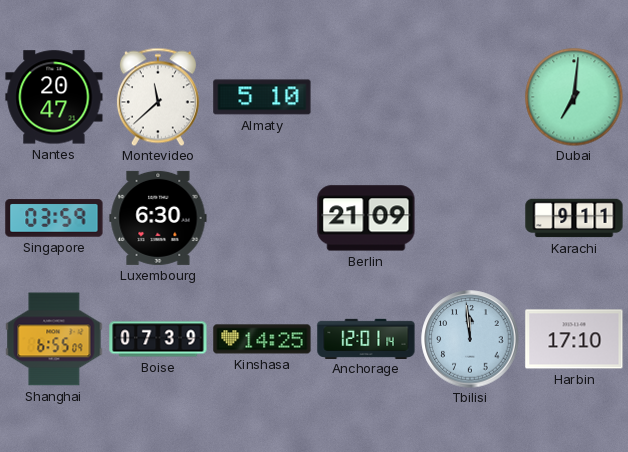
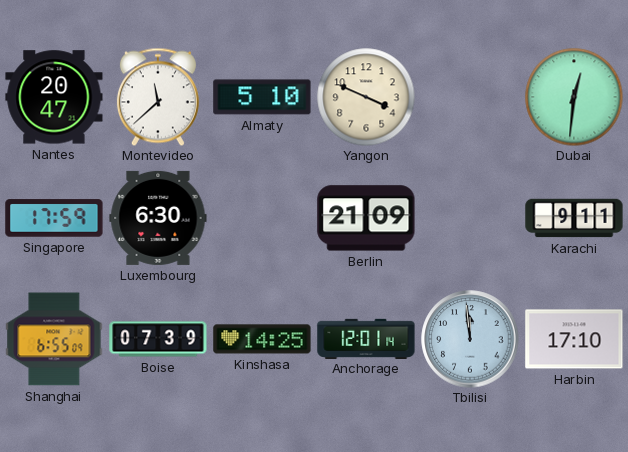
Yangon: none -> 3:49 (366, 97)
Dubai: 7:01 -> 12:31 (574, 97)
Singapore: 03:59 -> 17:59 (54, 218)
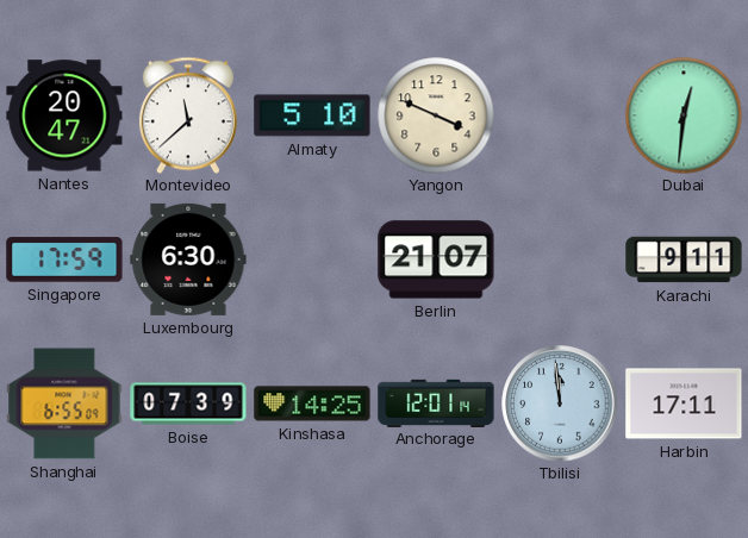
Berlin: 21:09 -> 21:07 (436, 259)
Harbin: 17:10 -> 17:11 (684, 403)
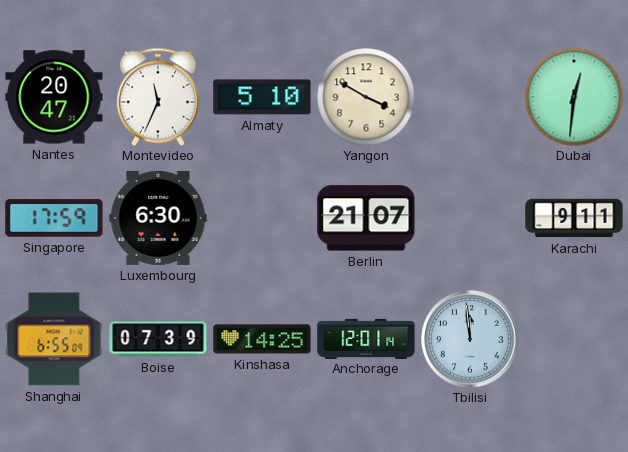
Montevideo: 11:38 -> 11:34 (158, 97)
Yangon: 3:49 -> 3:50 (366, 97)
Harbin: 17:11 -> none (684, 403)
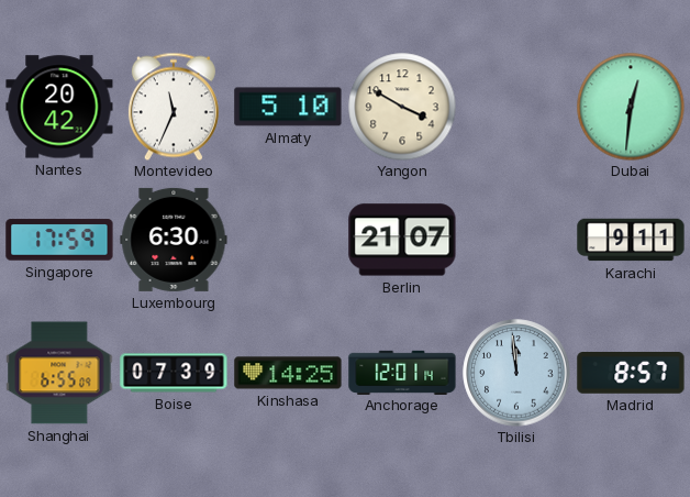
Nantes: 20:47 -> 20:42 (59, 107)
Madrid: none -> 8:57 (631, 374)
